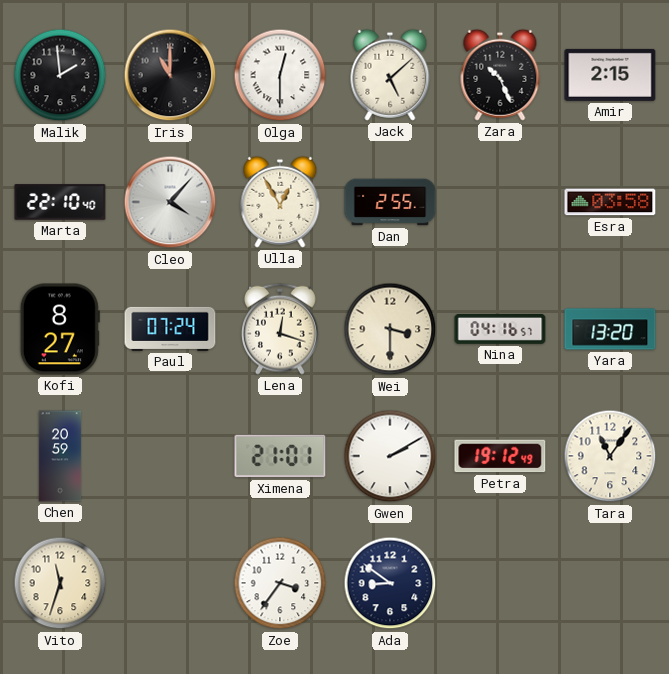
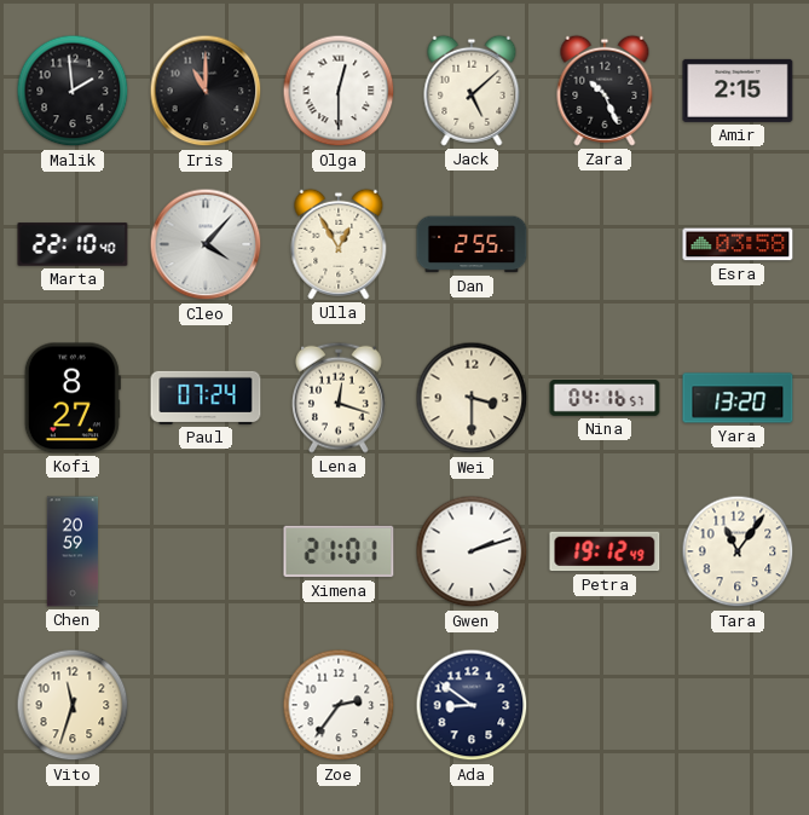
Gwen: 2:10 -> 2:12 (472, 551)
Zoe: 3:36 -> 2:36 (339, 705)
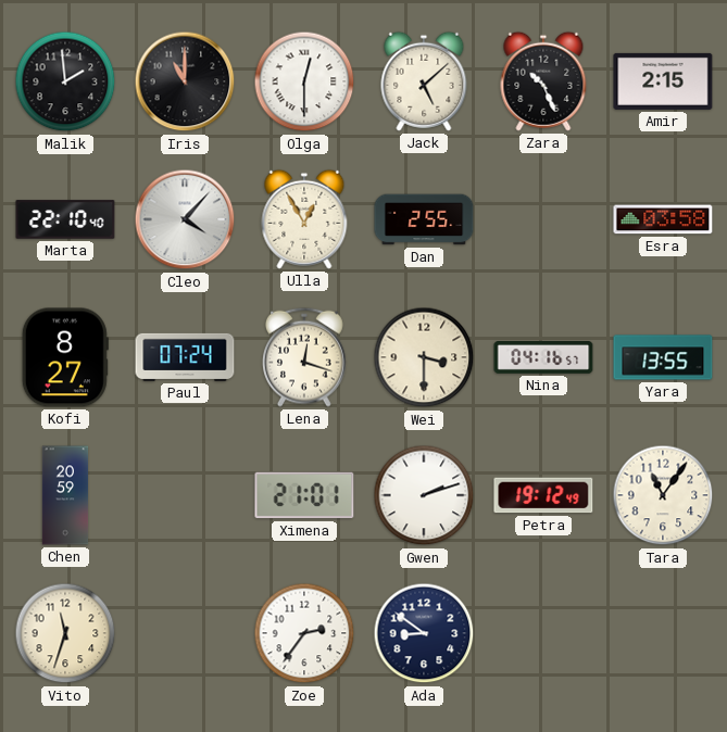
Yara: 13:20 -> 13:55 (663, 357)
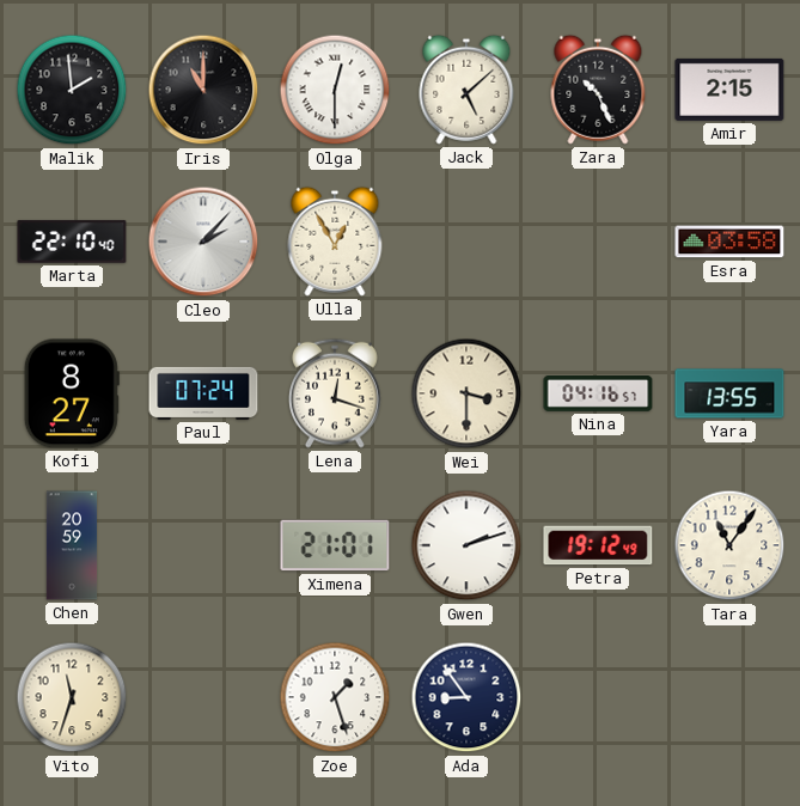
Cleo: 4:07 -> 2:07 (203, 242)
Dan: 2:55 -> none (424, 219)
Zoe: 2:36 -> 1:27 (335, 697)
Ada: 8:51 -> 8:54 (466, 697)
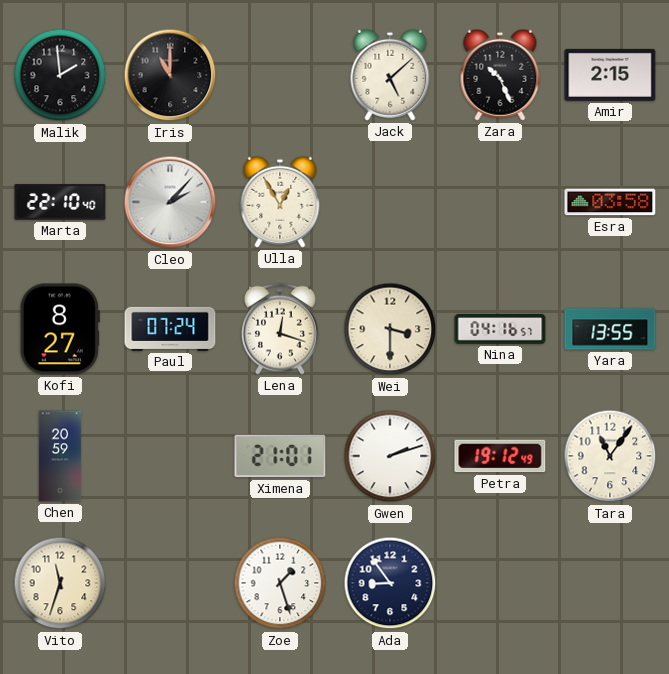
Olga: 12:30 -> none (335, 90)
